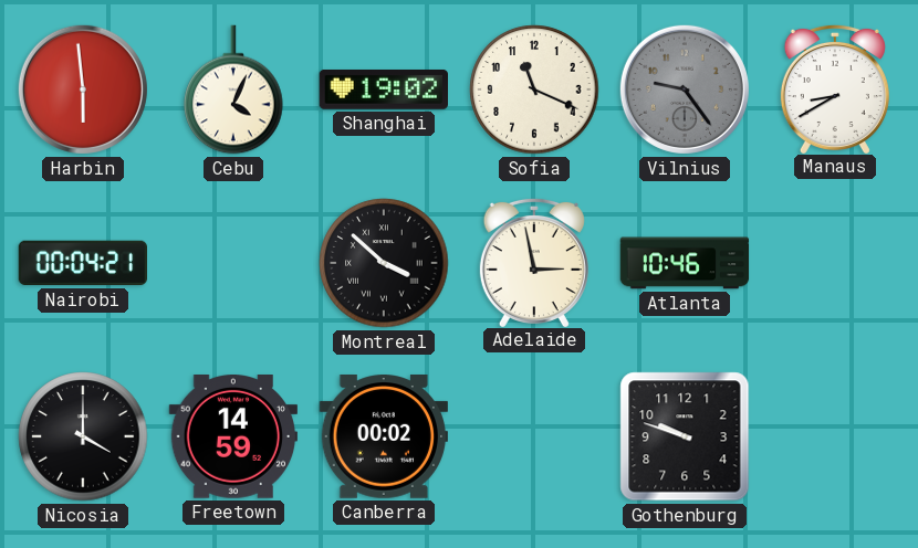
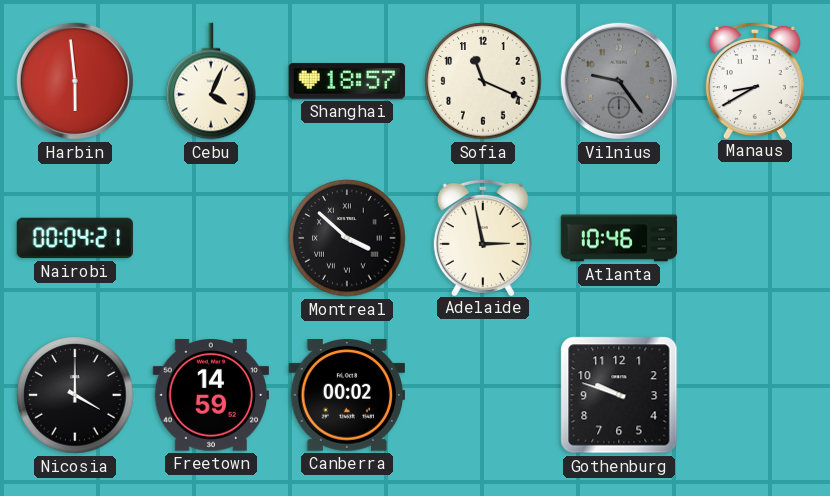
Shanghai: 19:02 -> 18:57 (346, 81)
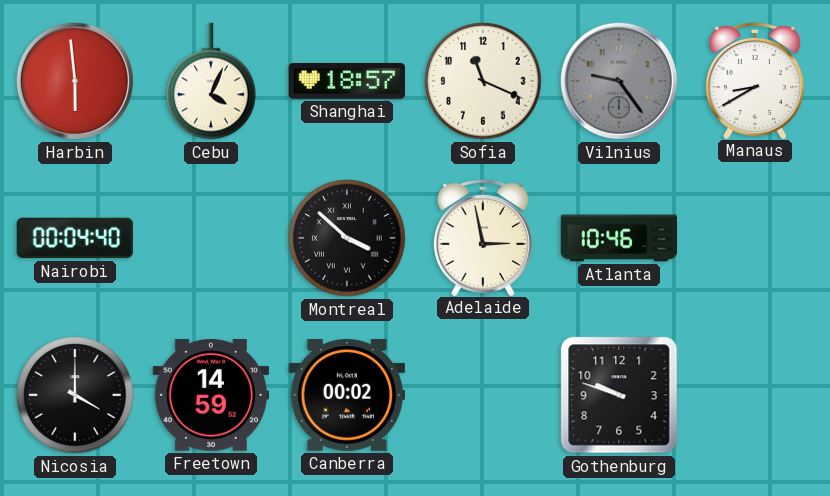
Nairobi: 00:04:21 -> 00:04:40 (74, 238)
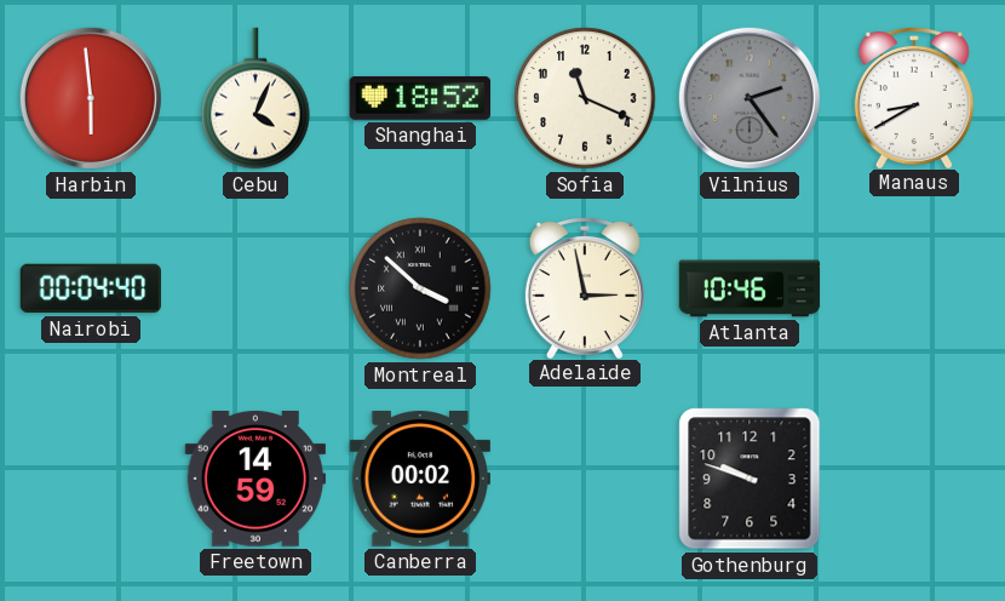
Shanghai: 18:57 -> 18:52 (419, 98)
Vilnius: 9:24 -> 2:24 (750, 98)
Nicosia: 4:00 -> none (75, 395)
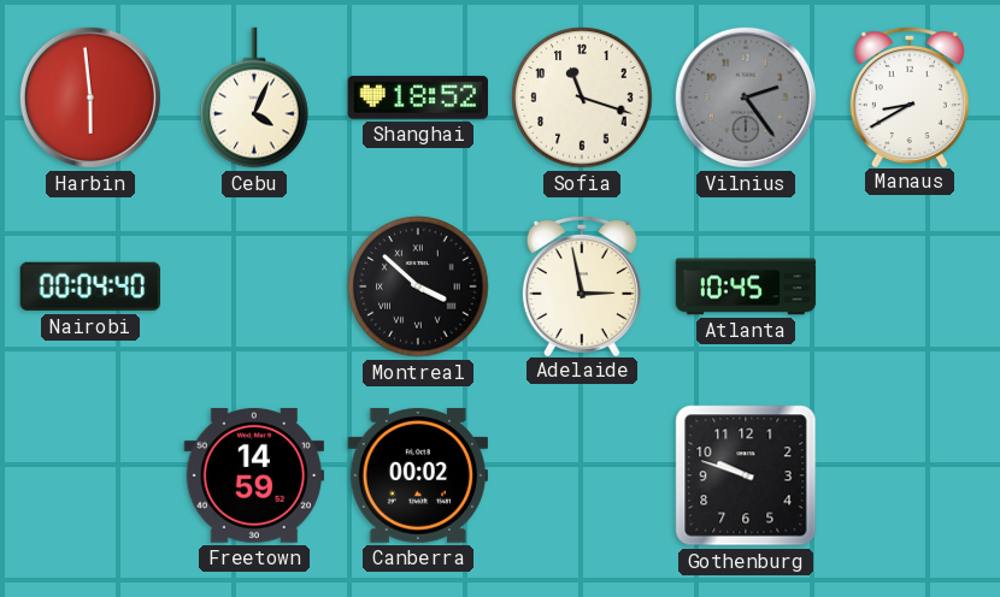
Sofia: 11:19 -> 11:18 (582, 97)
Atlanta: 10:46 -> 10:45 (746, 286)
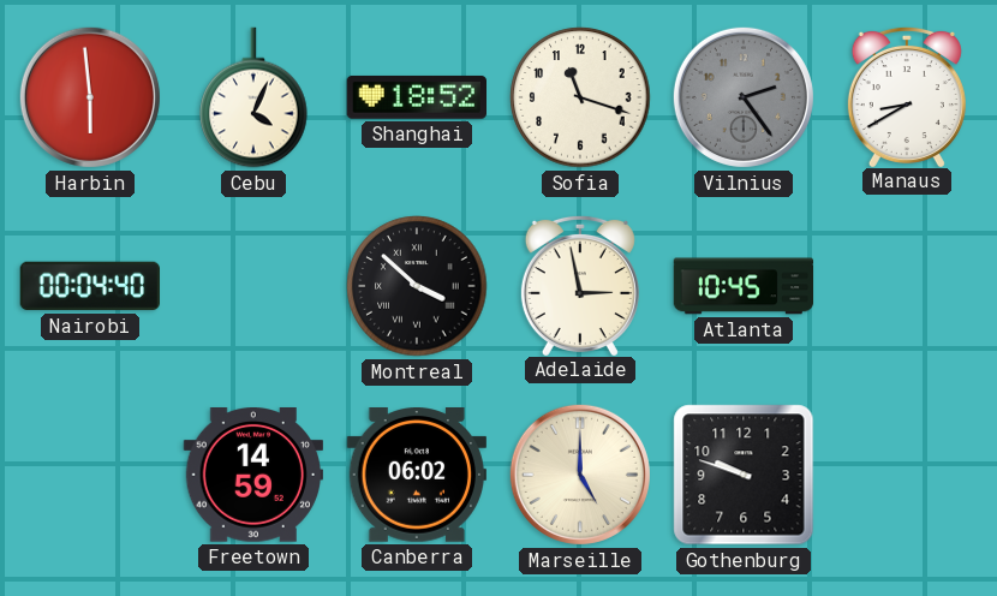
Canberra: 00:02 -> 06:02 (416, 476)
Marseille: none -> 5:00 (580, 475)
